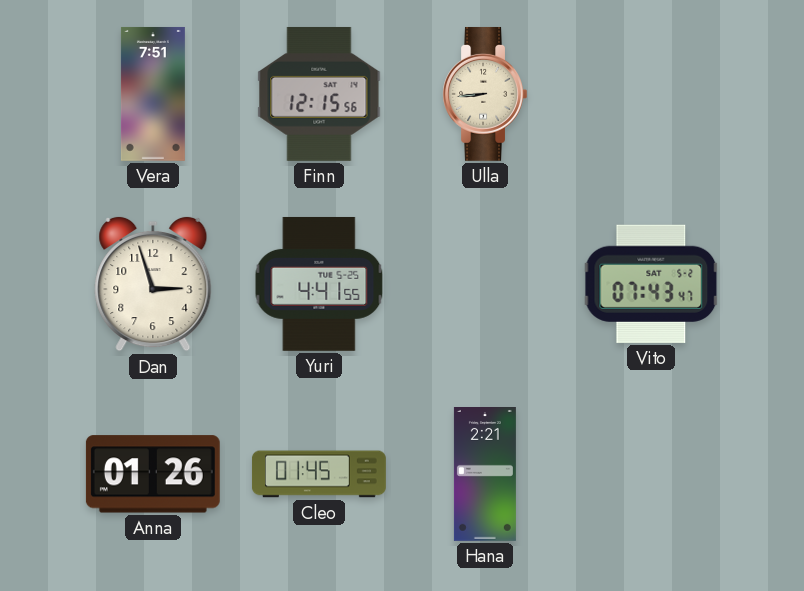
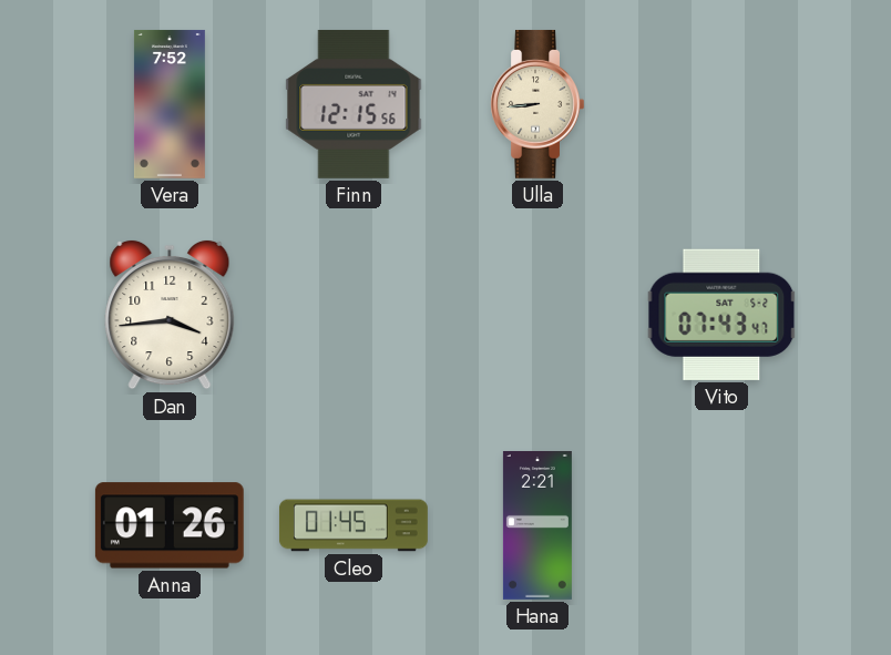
Vera: 7:51 -> 7:52 (170, 104)
Dan: 2:57 -> 3:44 (170, 315)
Yuri: 4:41 -> none (319, 284)
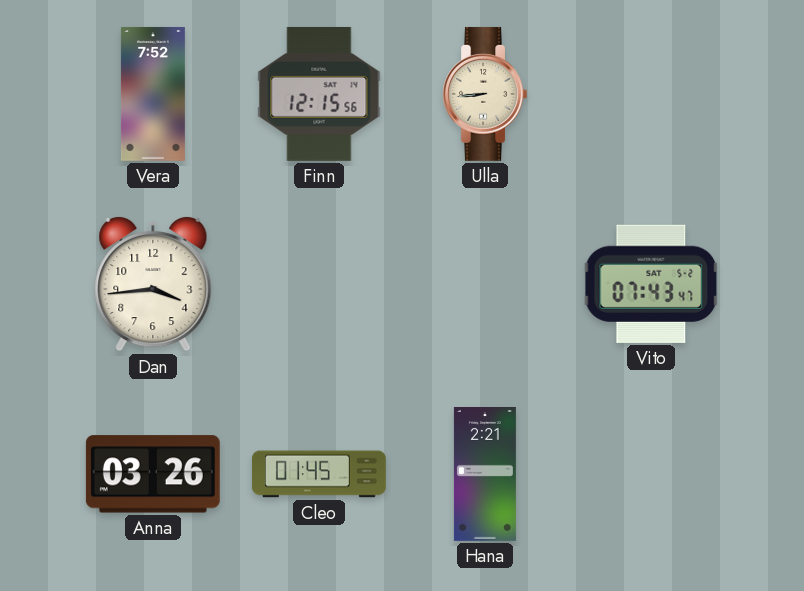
Anna: 01:26 -> 03:26 (153, 474)
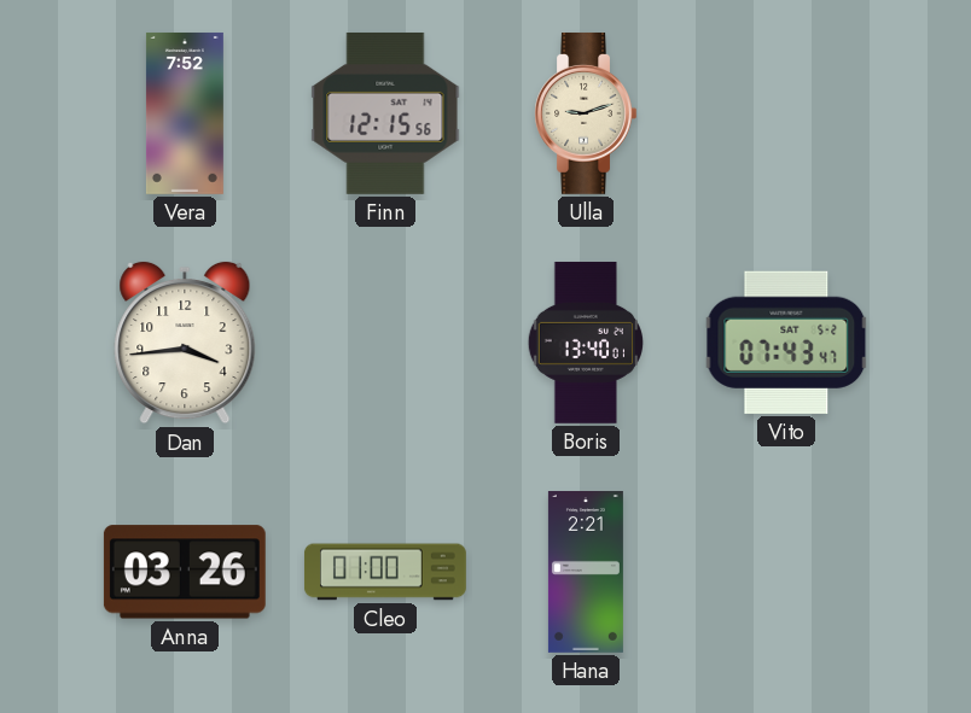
Ulla: 8:44 -> 9:12 (586, 113)
Boris: none -> 13:40 (585, 343)
Cleo: 01:45 -> 01:00 (385, 572)
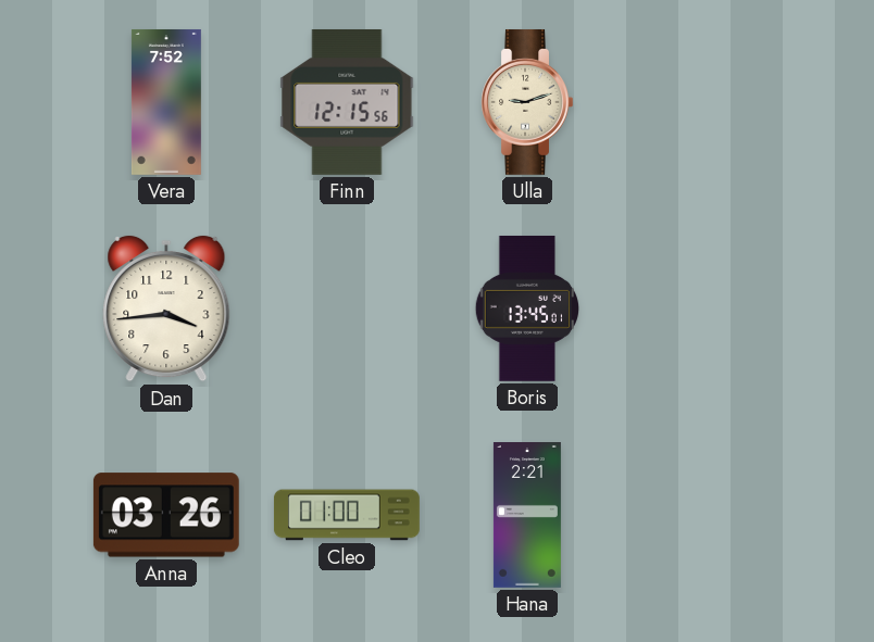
Boris: 13:40 -> 13:45 (526, 309)
Vito: 07:43 -> none (786, 343)
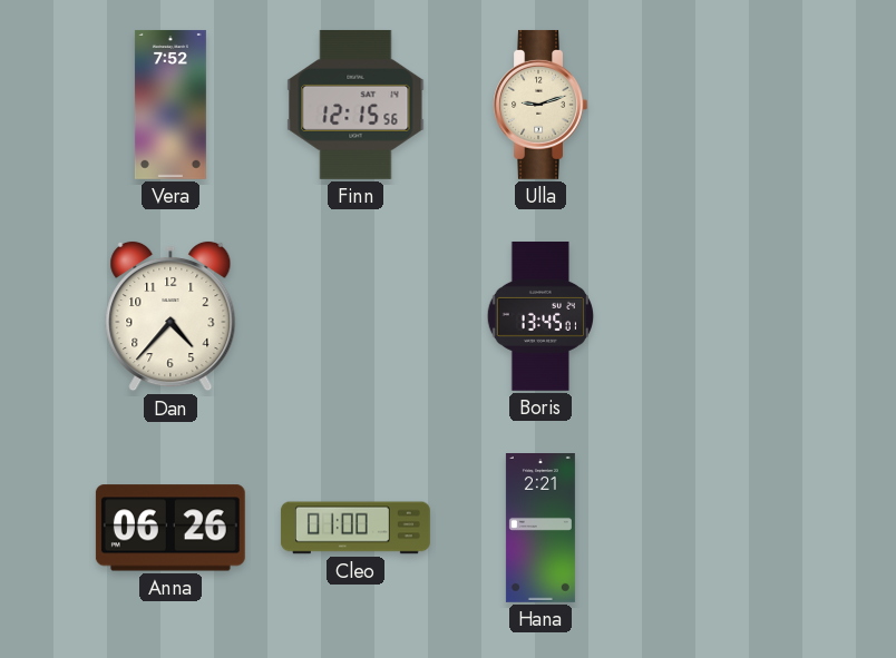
Dan: 3:44 -> 4:37 (171, 316)
Anna: 03:26 -> 06:26 (171, 528)
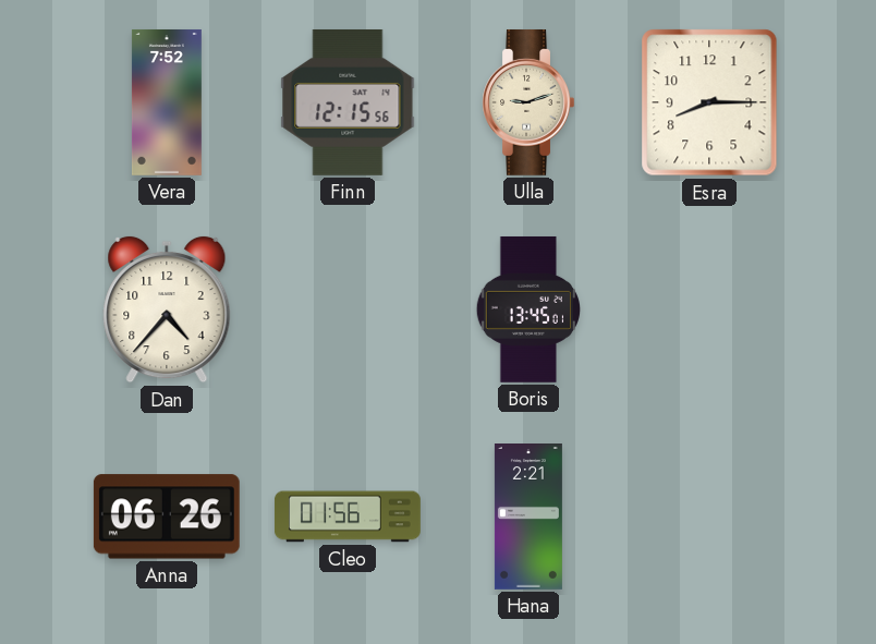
Esra: none -> 8:15 (709, 102)
Cleo: 01:00 -> 01:56 (348, 517)
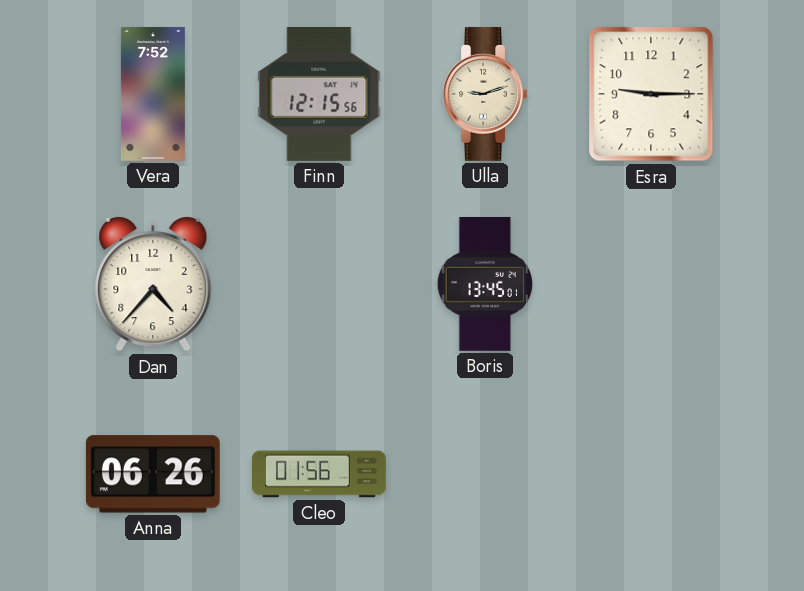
Esra: 8:15 -> 9:15 (651, 94)
Hana: 2:21 -> none (528, 518)
